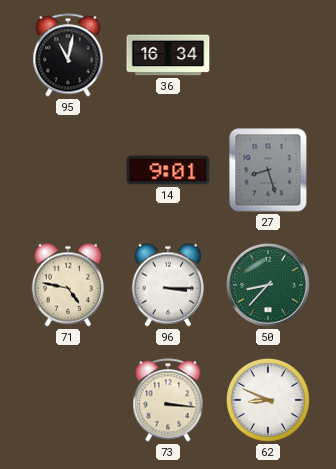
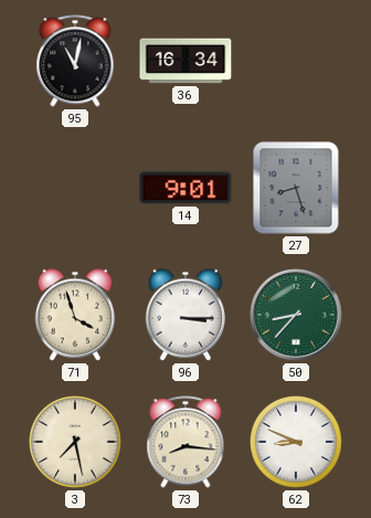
71: 4:47 -> 3:57 (75, 315)
3: none -> 7:28 (75, 442)
73: 3:16 -> 8:16 (185, 442)
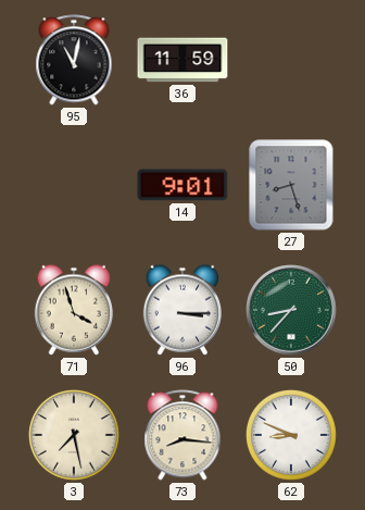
36: 16:34 -> 11:59 (182, 60)
